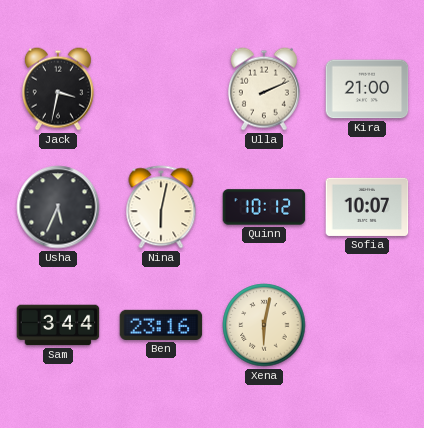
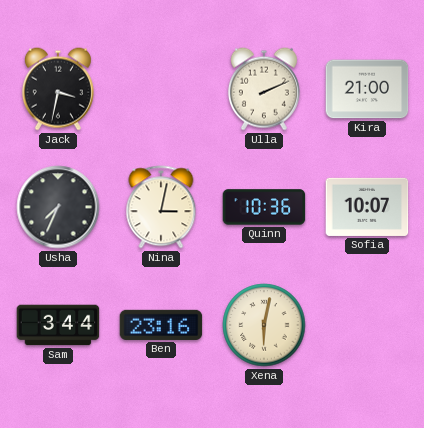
Usha: 5:34 -> 7:34 (58, 207)
Nina: 6:02 -> 3:02 (161, 207)
Quinn: 10:12 -> 10:36 (264, 207)
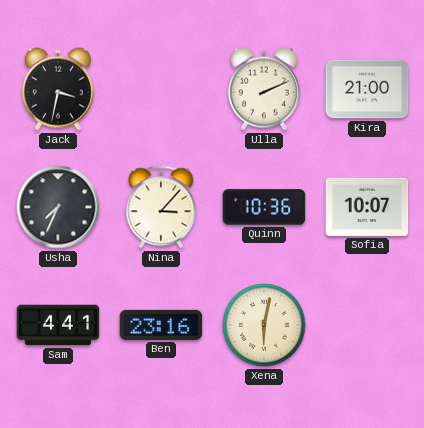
Nina: 3:02 -> 3:07 (161, 207)
Sam: 3:44 -> 4:41 (58, 325)
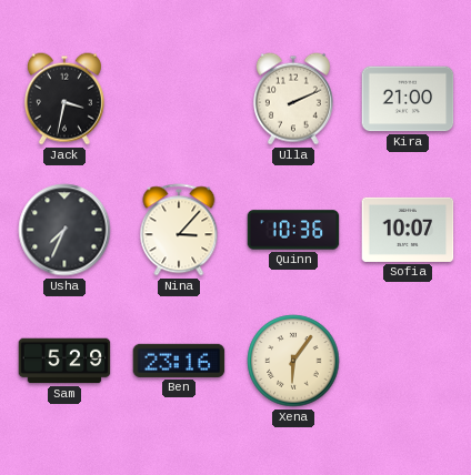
Sam: 4:41 -> 5:29 (64, 361)
Xena: 6:02 -> 6:06 (293, 361)
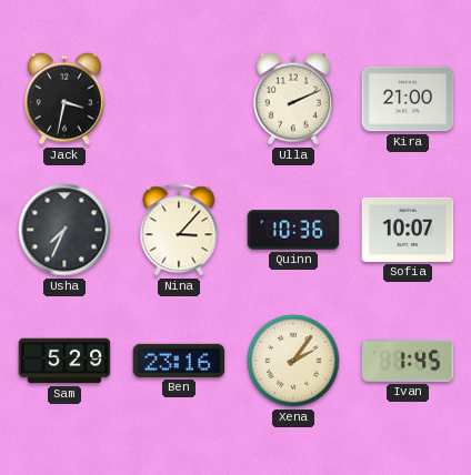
Xena: 6:06 -> 2:06 (293, 361)
Ivan: none -> 1:45 (408, 361)
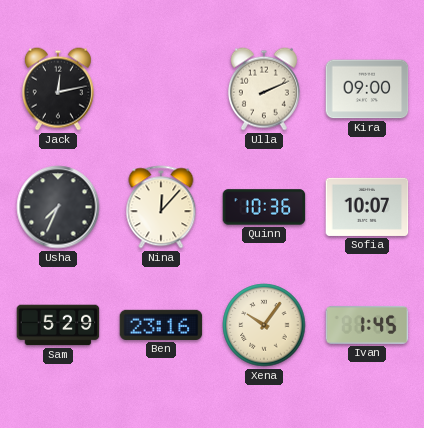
Jack: 3:32 -> 12:13 (58, 89)
Kira: 21:00 -> 09:00 (367, 89)
Nina: 3:07 -> 12:07 (161, 207)
Xena: 2:06 -> 10:06 (264, 325)
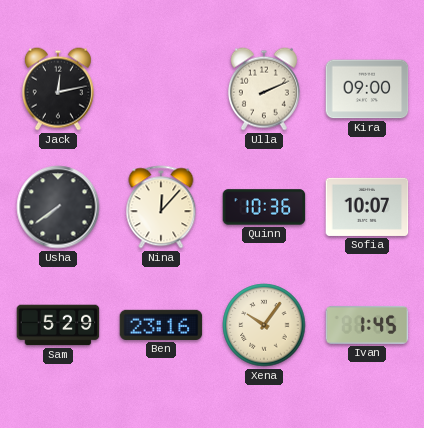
Usha: 7:34 -> 7:39 (58, 207)
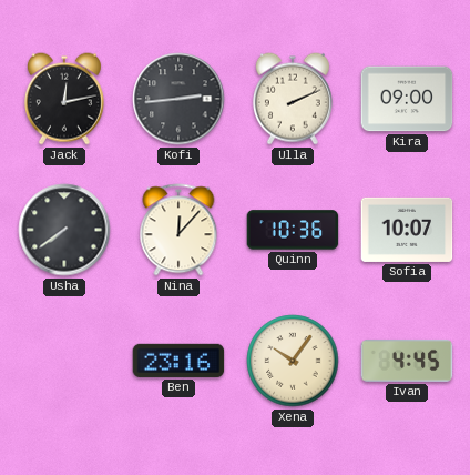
Kofi: none -> 2:44 (178, 99)
Sam: 5:29 -> none (58, 325)
Ivan: 1:45 -> 4:45 (407, 361)
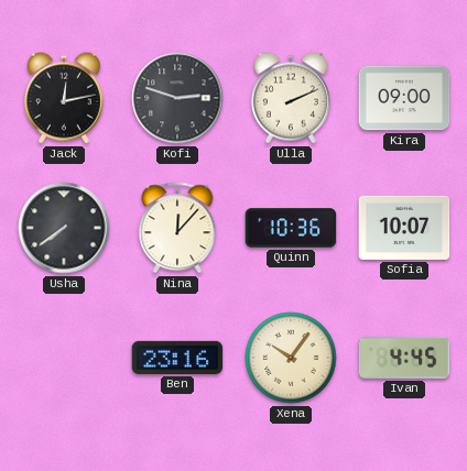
Kofi: 2:44 -> 2:48 (177, 98)
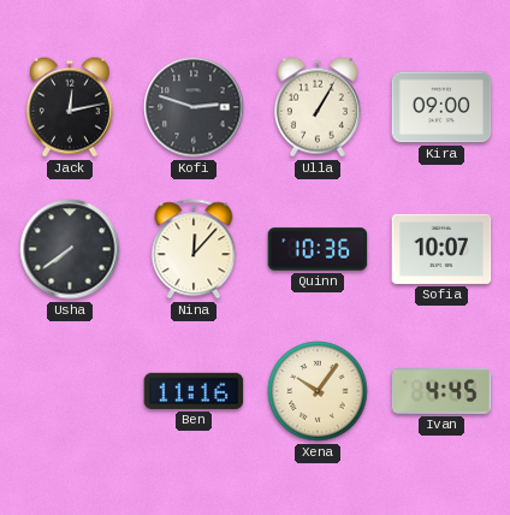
Ulla: 2:11 -> 1:05 (318, 107)
Ben: 23:16 -> 11:16 (194, 391)
